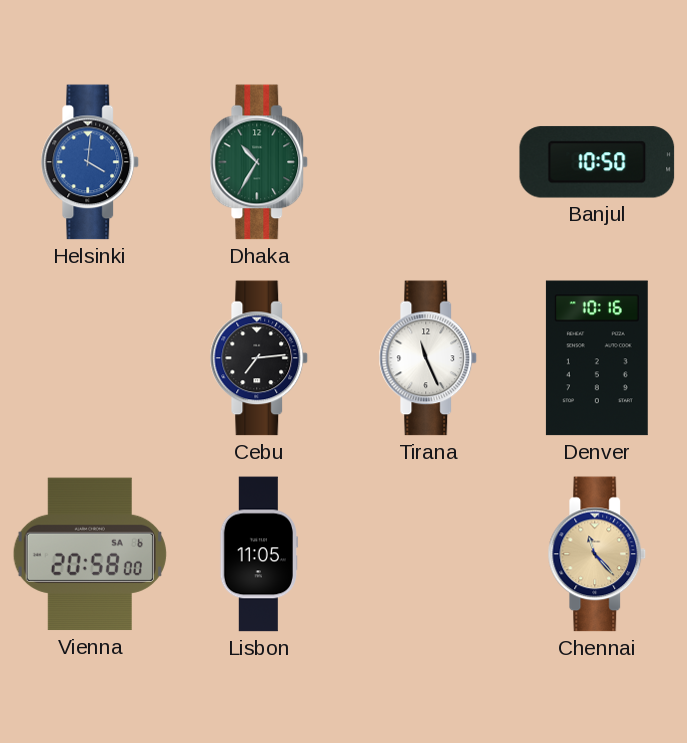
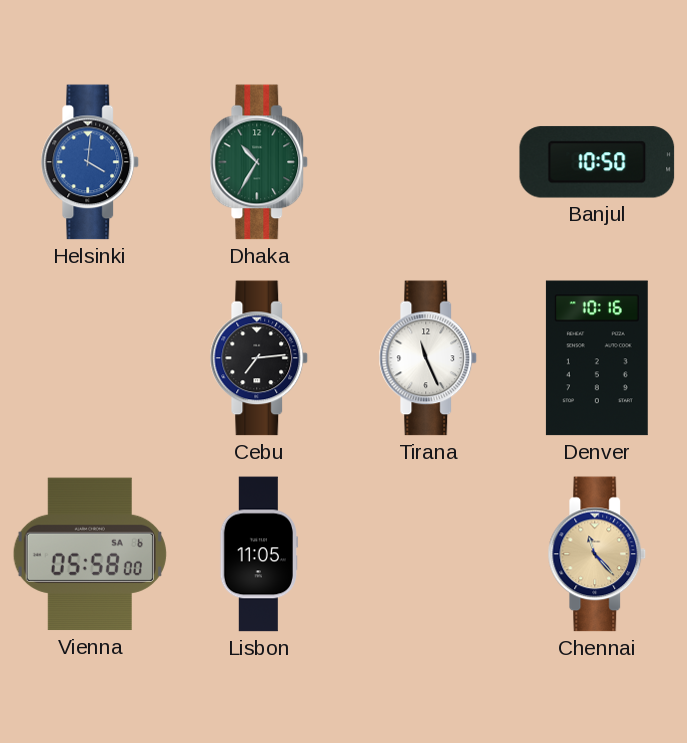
Vienna: 20:58 -> 05:58 (90, 554)
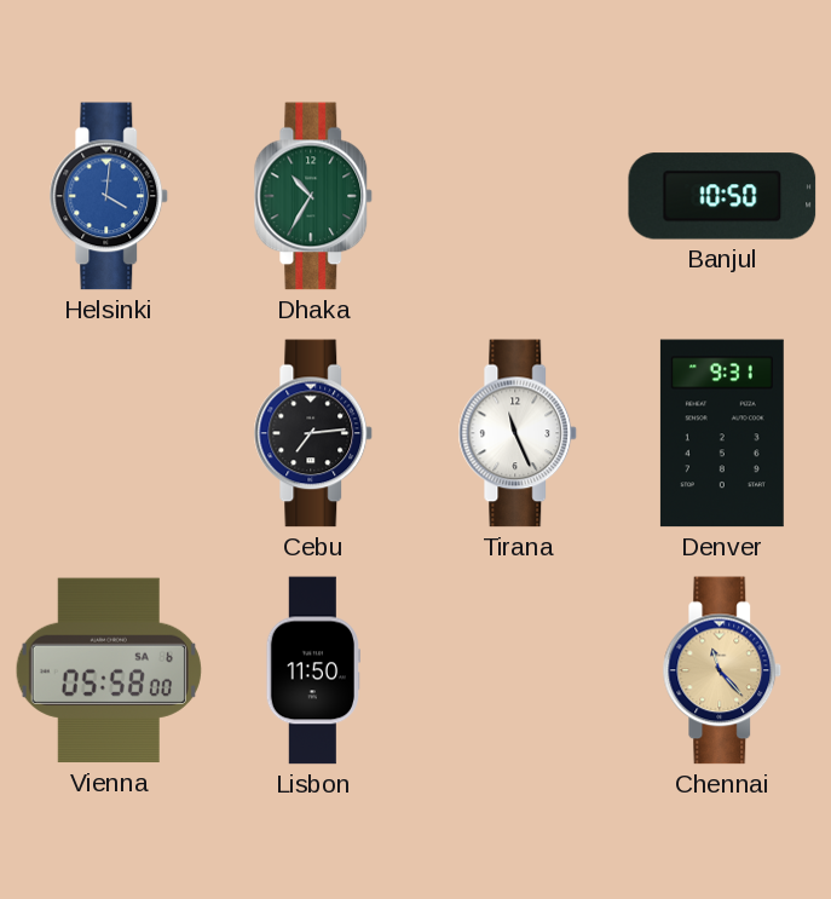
Denver: 10:16 -> 9:31 (722, 433)
Lisbon: 11:05 -> 11:50 (313, 670)
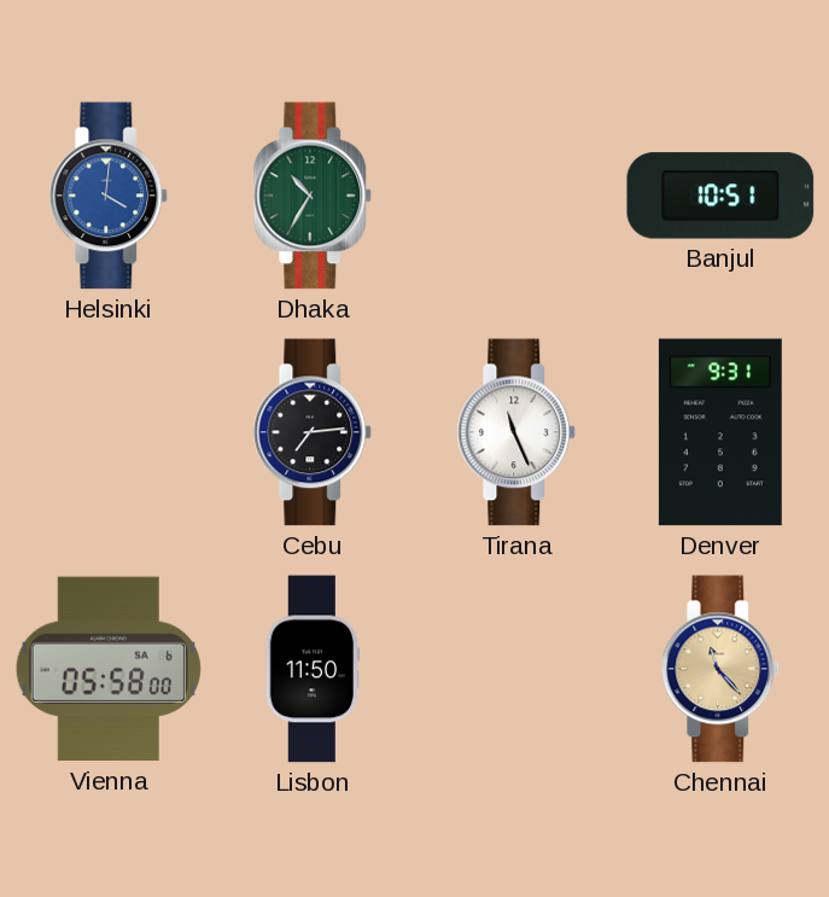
Banjul: 10:50 -> 10:51 (720, 196)
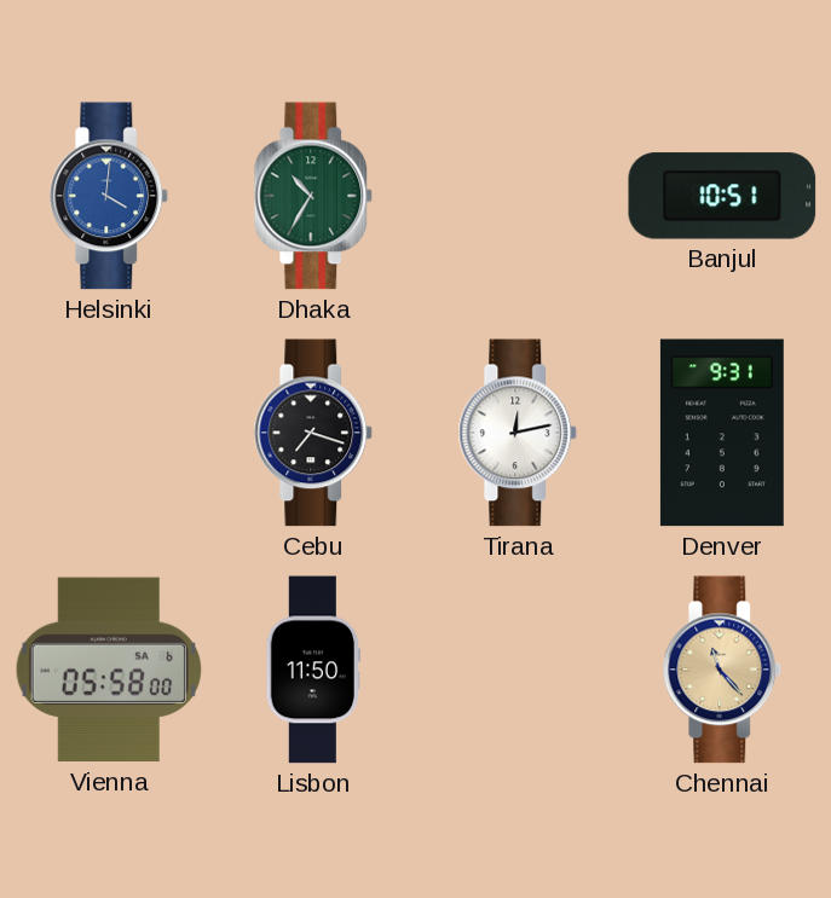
Cebu: 7:14 -> 7:18 (313, 433)
Tirana: 11:26 -> 12:13 (518, 433)
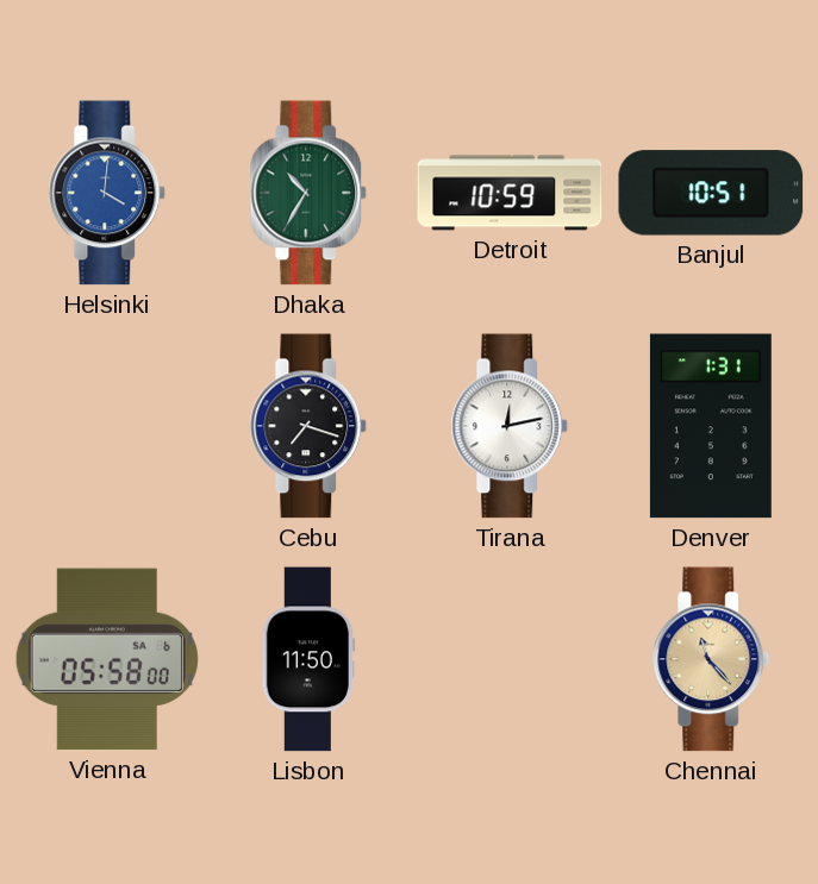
Detroit: none -> 10:59 (510, 193)
Denver: 9:31 -> 1:31 (711, 426)
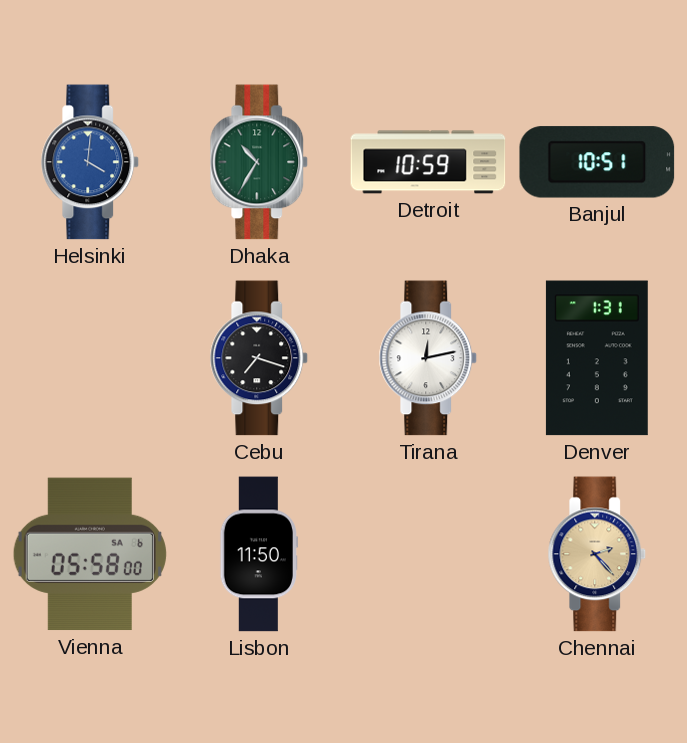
Chennai: 11:23 -> 2:23 (597, 554)
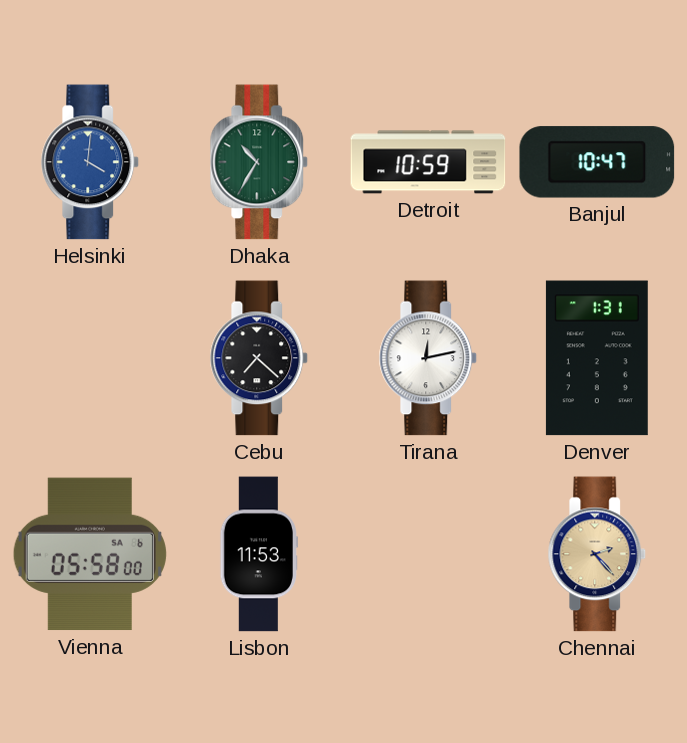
Banjul: 10:51 -> 10:47 (597, 162)
Cebu: 7:18 -> 7:22 (259, 358)
Lisbon: 11:50 -> 11:53 (259, 554)
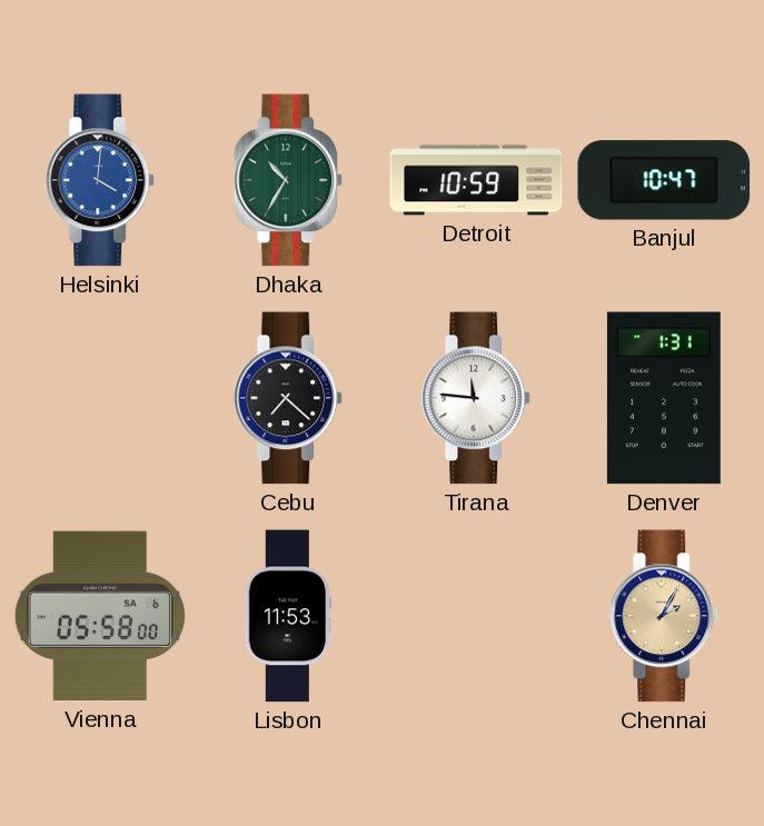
Tirana: 12:13 -> 11:46 (476, 398)
Chennai: 2:23 -> 2:05 (664, 616)
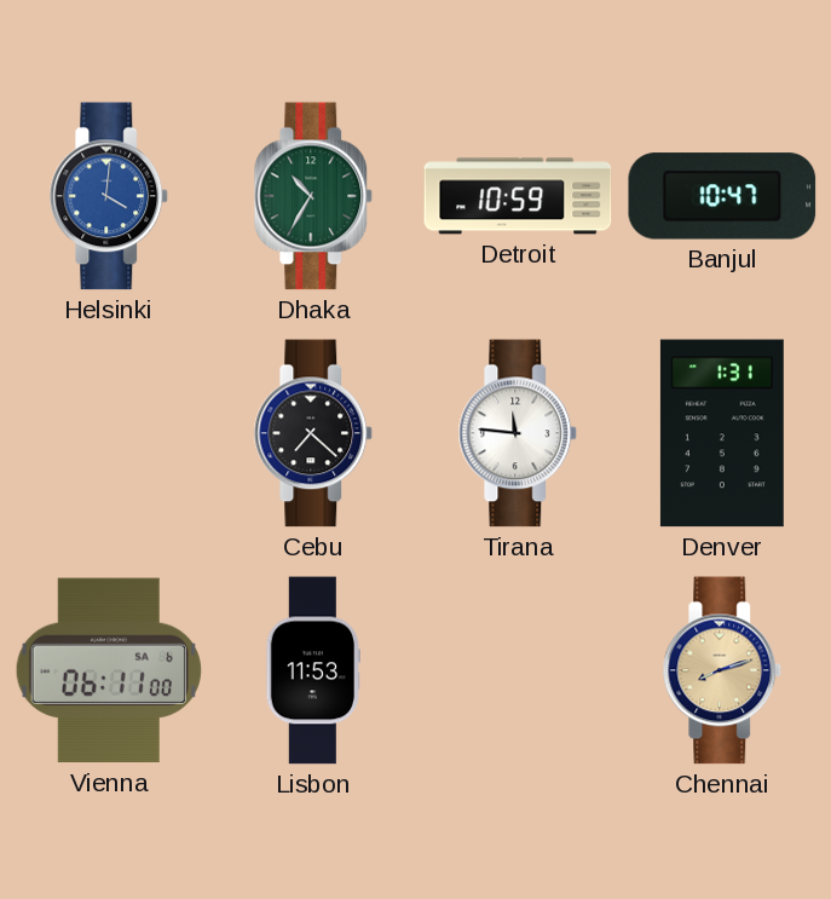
Vienna: 05:58 -> 06:11 (109, 670)
Chennai: 2:05 -> 8:12 (722, 670)
